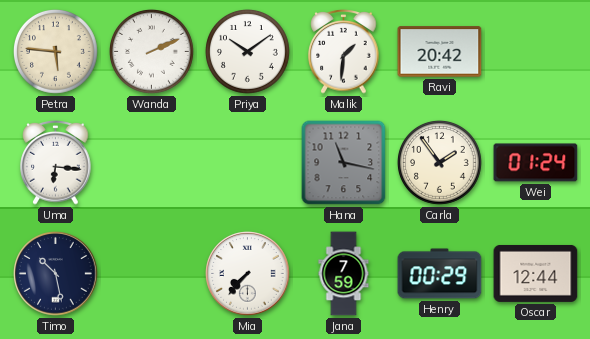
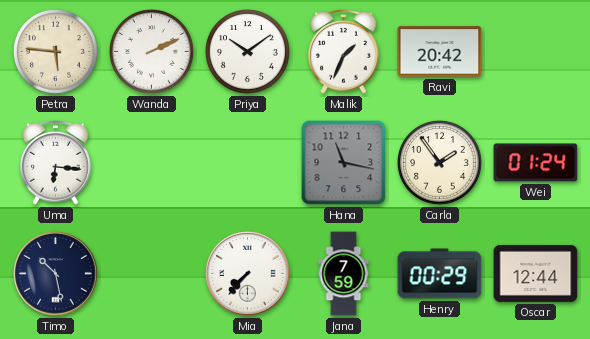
Malik: 1:31 -> 1:34 (344, 52)
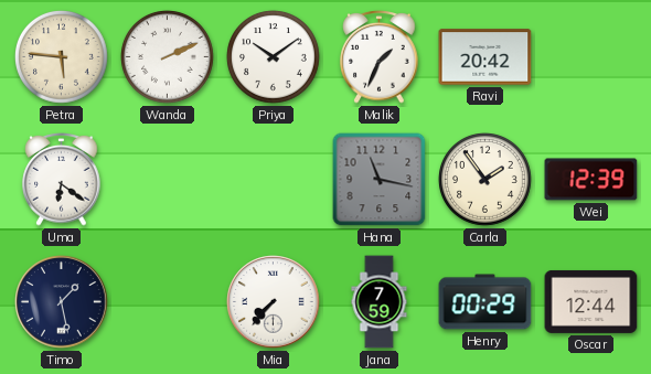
Uma: 6:16 -> 6:21 (62, 180)
Wei: 01:24 -> 12:39 (591, 180)
Timo: 10:28 -> 1:28 (62, 302)
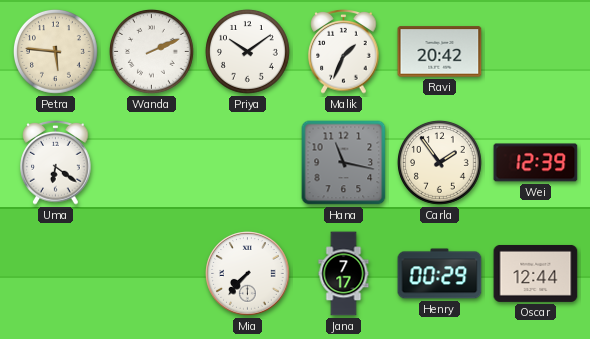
Timo: 1:28 -> none (62, 302)
Jana: 7:59 -> 7:17 (344, 274)
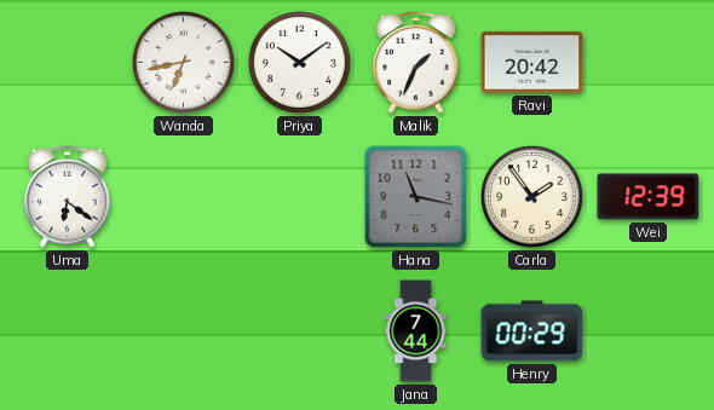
Petra: 5:46 -> none (56, 52)
Wanda: 2:11 -> 6:43 (184, 63)
Mia: 7:37 -> none (248, 274)
Jana: 7:17 -> 7:44 (416, 331)
Oscar: 12:44 -> none (536, 273)
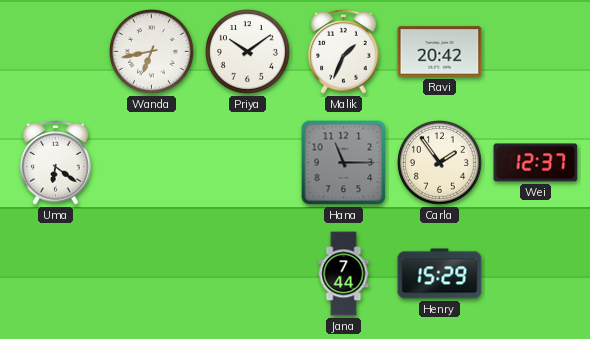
Hana: 11:17 -> 11:15 (344, 163)
Wei: 12:39 -> 12:37 (536, 163)
Henry: 00:29 -> 15:29 (440, 274)
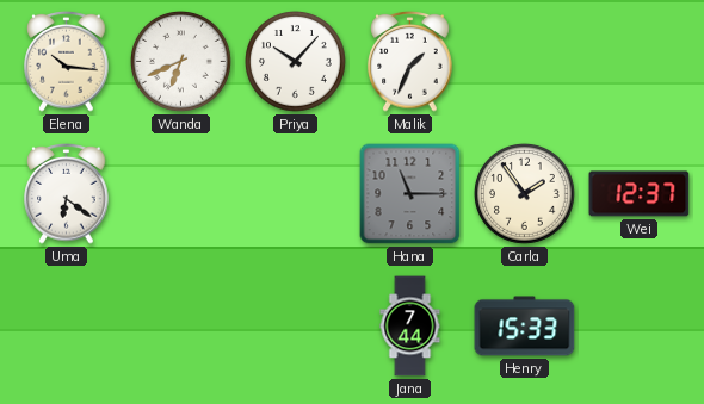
Elena: none -> 10:16 (67, 62)
Wanda: 6:43 -> 6:41 (181, 62)
Priya: 10:09 -> 10:07 (296, 62)
Ravi: 20:42 -> none (440, 52)
Henry: 15:29 -> 15:33 (525, 327)
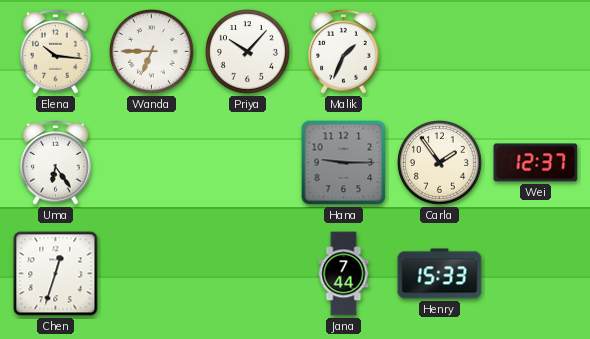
Wanda: 6:41 -> 6:45 (152, 52)
Uma: 6:21 -> 6:24 (56, 163)
Hana: 11:15 -> 9:15 (344, 163)
Chen: none -> 12:33 (56, 274)
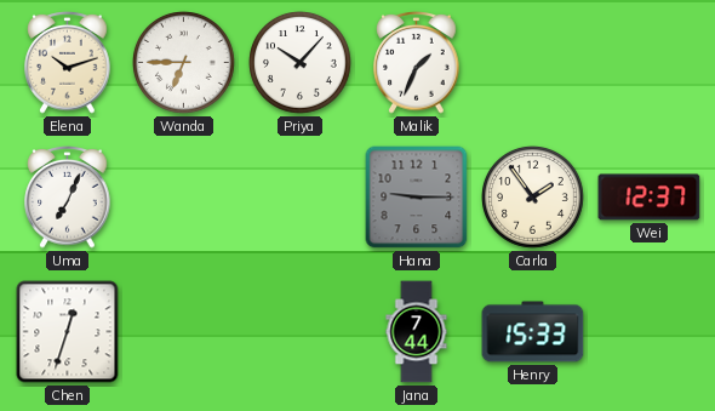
Elena: 10:16 -> 10:12 (68, 63)
Uma: 6:24 -> 7:04 (68, 198)
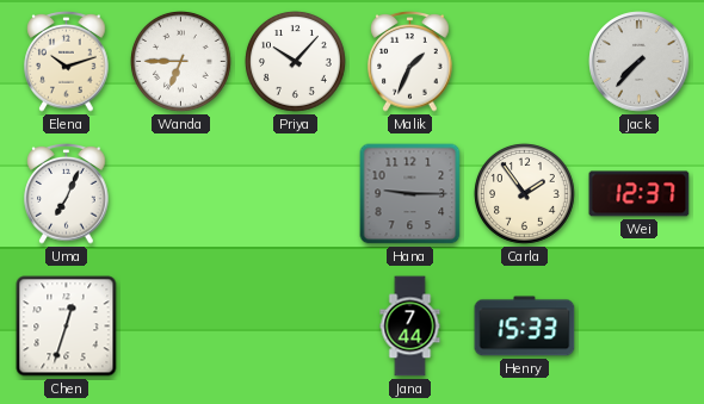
Jack: none -> 7:37 (640, 62)
